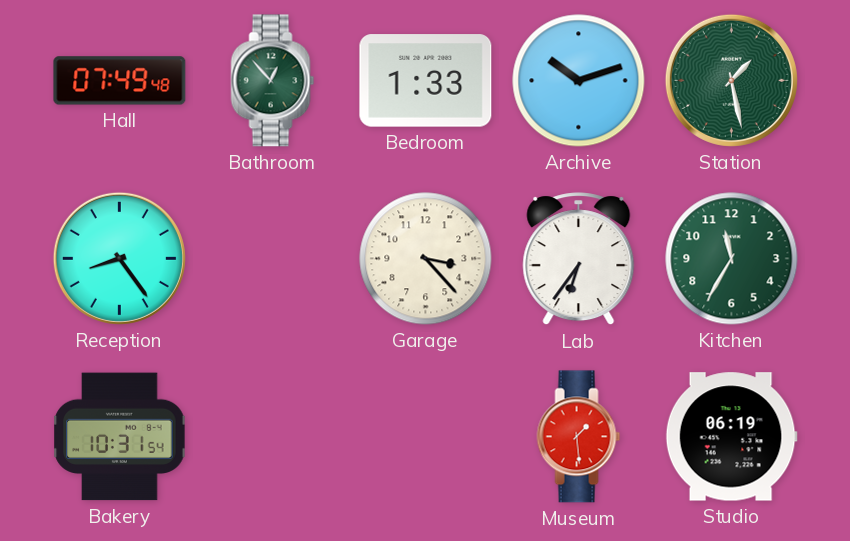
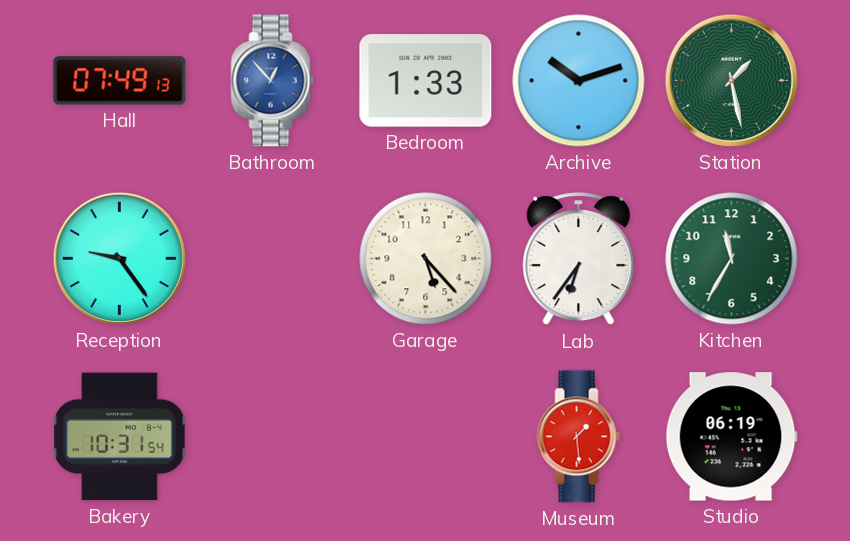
Hall: 07:49:48 -> 07:49:13 (120, 81)
Bathroom dial: green -> blue (273, 81)
Reception: 8:24 -> 9:24 (119, 258)
Garage: 3:23 -> 5:23 (426, 259)
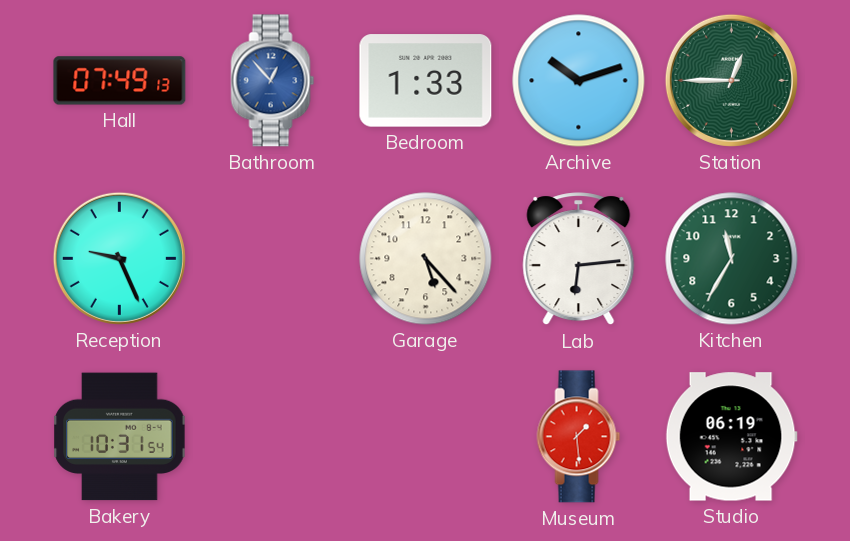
Station: 1:28 -> 12:45 (731, 80)
Reception: 9:24 -> 9:26 (119, 258)
Lab: 6:36 -> 6:14 (579, 259)
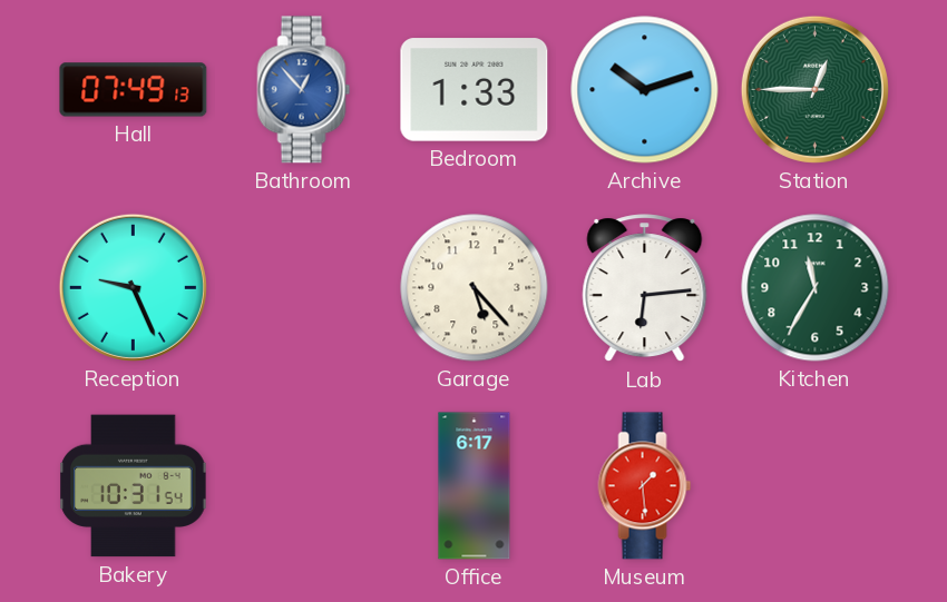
Office: none -> 6:17 (475, 486)
Studio: 06:19 -> none (731, 437)
